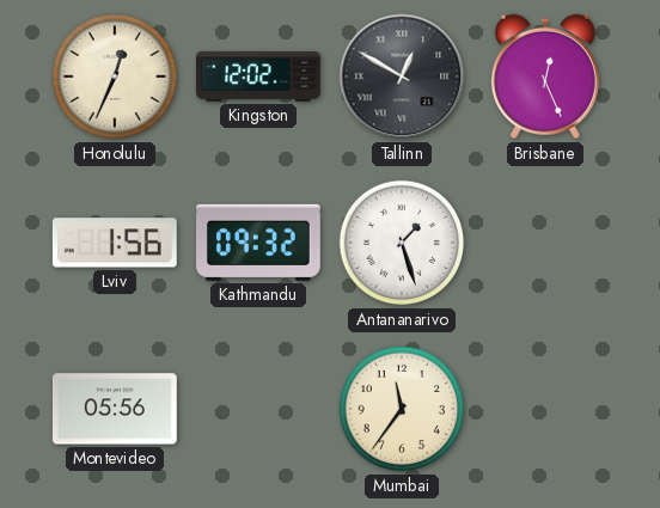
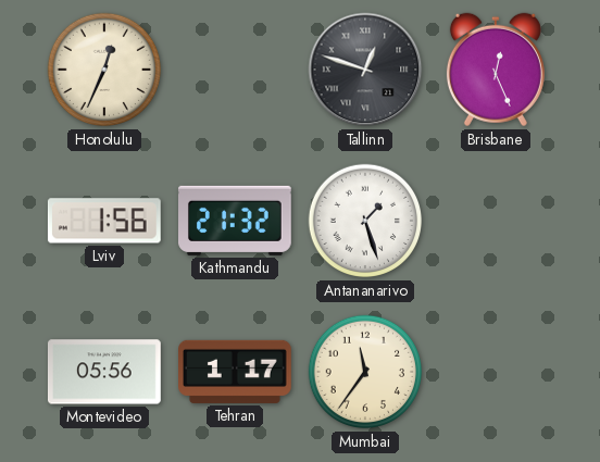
Kingston: 12:02 -> none (259, 76)
Tallinn: 12:50 -> 12:48 (365, 70)
Kathmandu: 09:32 -> 21:32 (236, 221)
Tehran: none -> 1:17 (236, 372)
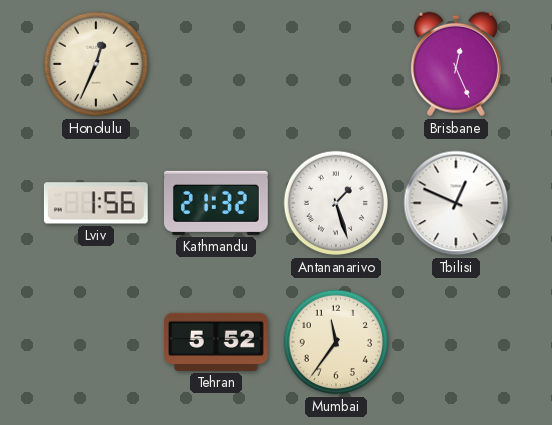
Tallinn: 12:48 -> none (365, 70)
Tbilisi: none -> 12:49 (456, 203)
Montevideo: 05:56 -> none (104, 372)
Tehran: 1:17 -> 5:52 (217, 342)
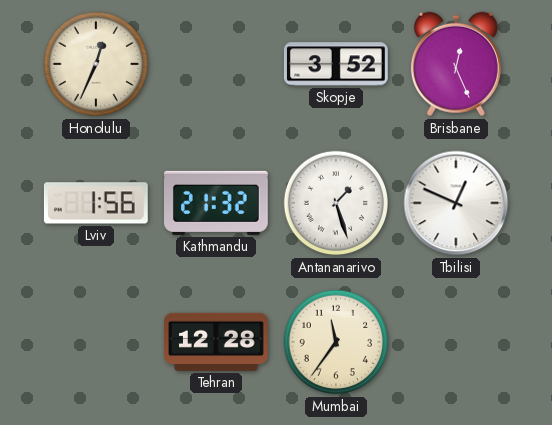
Skopje: none -> 3:52 (336, 64)
Tehran: 5:52 -> 12:28 (217, 342)
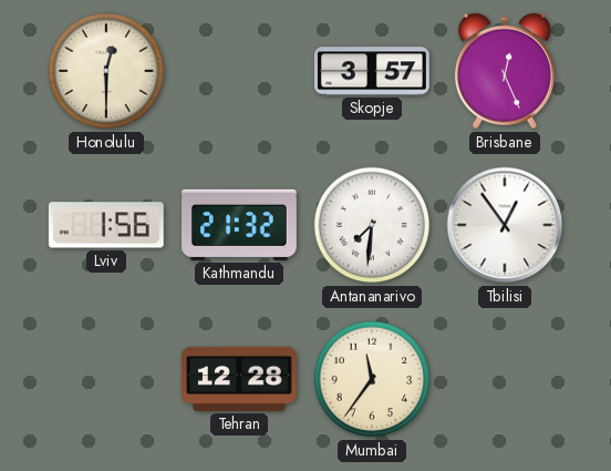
Honolulu: 12:34 -> 12:30 (106, 71)
Skopje: 3:52 -> 3:57 (372, 71)
Antananarivo: 1:27 -> 7:31 (372, 225)
Tbilisi: 12:49 -> 12:54 (505, 225)
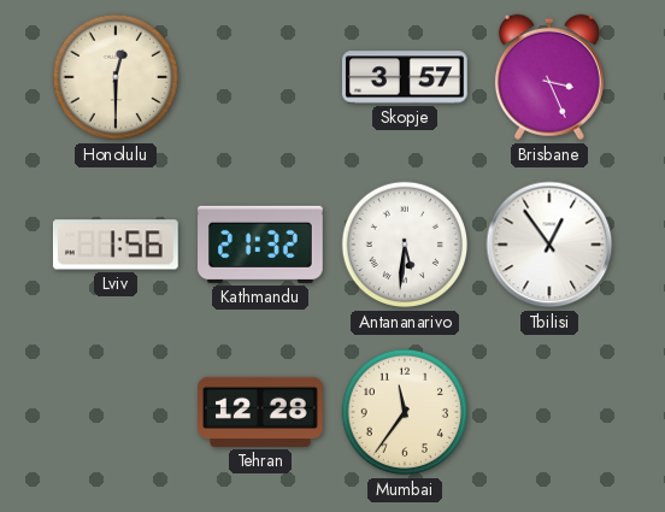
Brisbane: 12:26 -> 3:26 (549, 77)
Antananarivo: 7:31 -> 5:31 (405, 245)
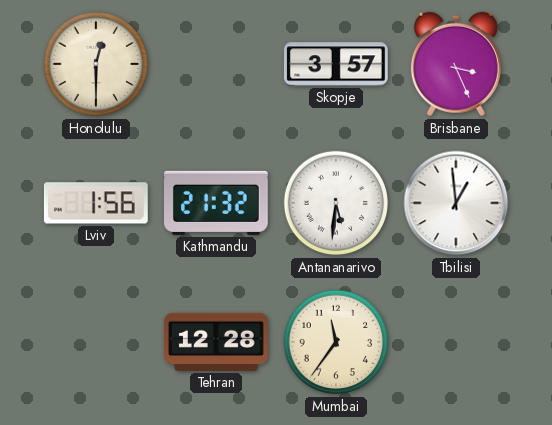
Tbilisi: 12:54 -> 12:59 (456, 203)
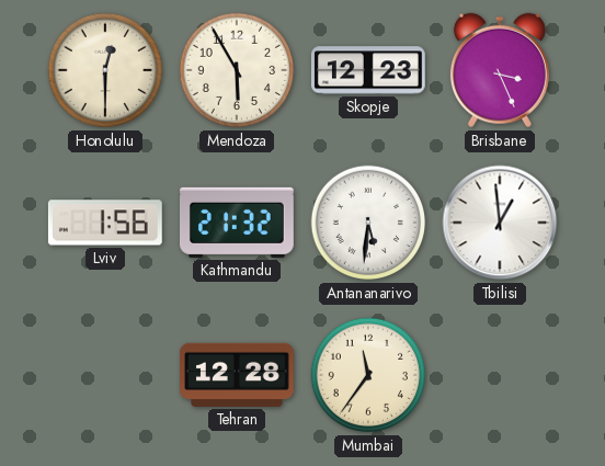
Mendoza: none -> 5:55 (237, 70)
Skopje: 3:57 -> 12:23 (368, 70)
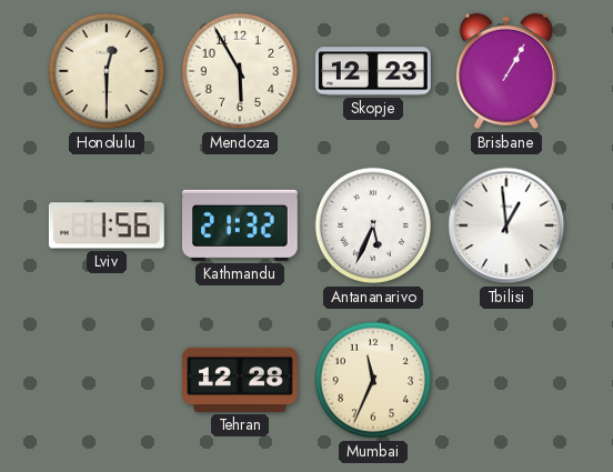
Brisbane: 3:26 -> 1:05 (506, 71)
Antananarivo: 5:31 -> 5:34 (373, 225)
Mumbai: 11:36 -> 11:34 (373, 380)
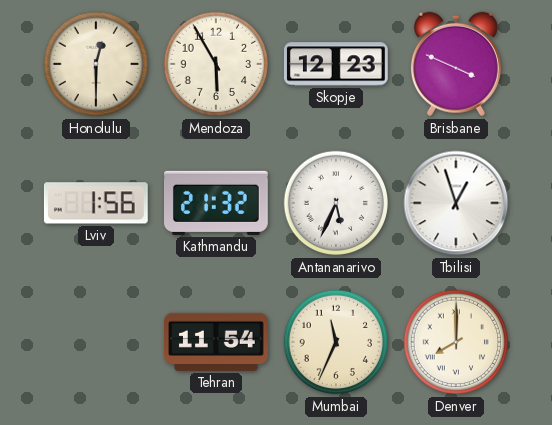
Brisbane: 1:05 -> 3:49 (456, 64)
Tbilisi: 12:59 -> 12:57 (456, 203)
Tehran: 12:28 -> 11:54 (217, 342)
Denver: none -> 8:00 (456, 342)
